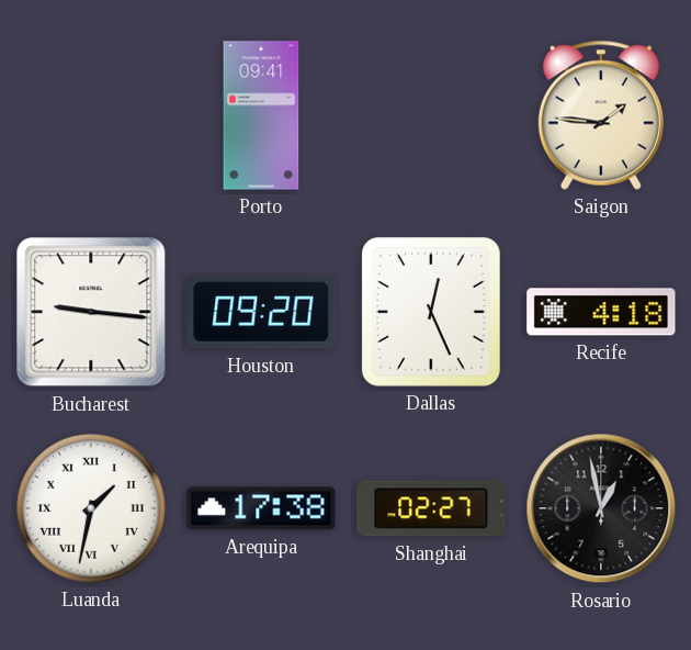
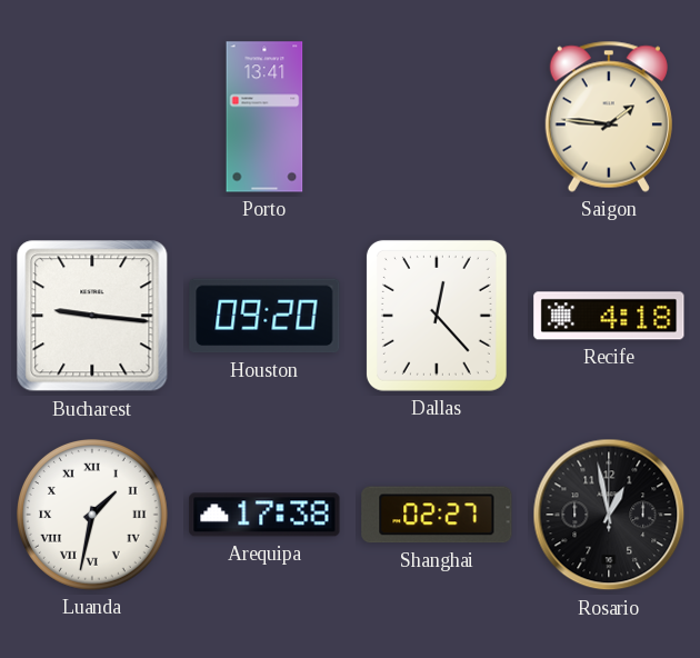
Porto: 09:41 -> 13:41 (264, 117)
Dallas: 12:26 -> 12:23 (437, 316)
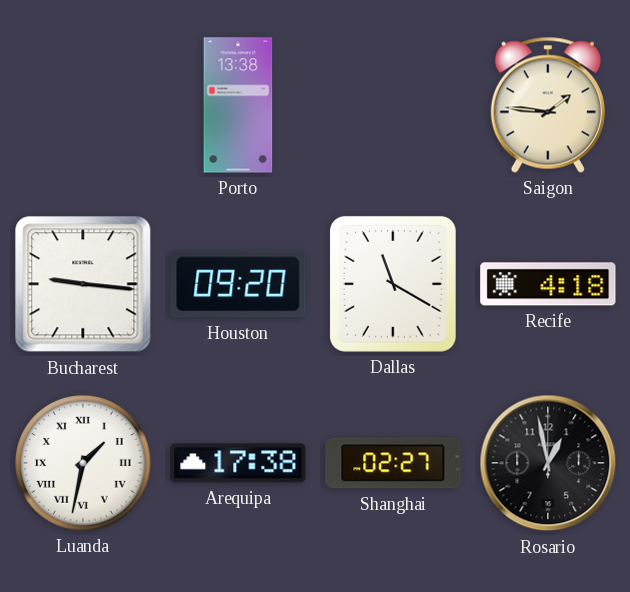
Porto: 13:41 -> 13:38 (238, 105)
Dallas: 12:23 -> 11:20 (393, 284)
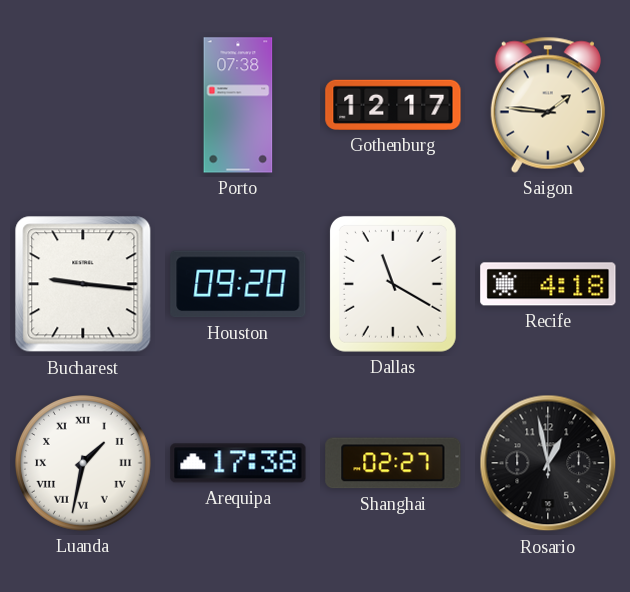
Porto: 13:38 -> 07:38 (238, 105)
Gothenburg: none -> 12:17 (393, 105)
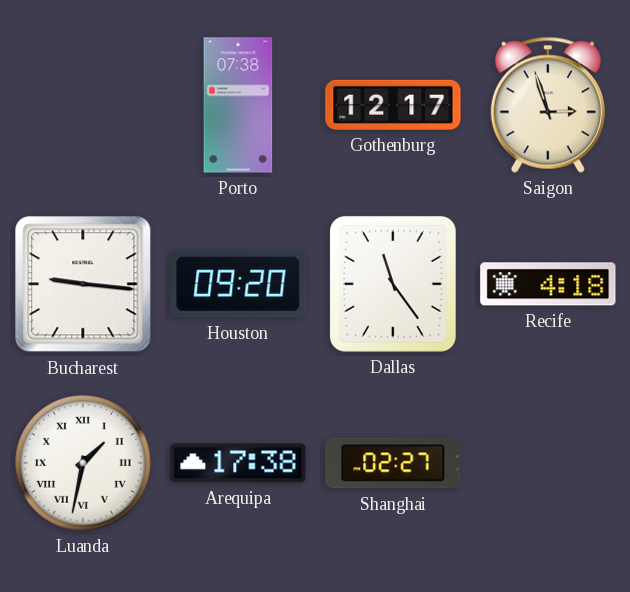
Saigon: 1:46 -> 2:57 (548, 105)
Dallas: 11:20 -> 11:24 (393, 284)
Rosario: 12:58 -> none (548, 463)
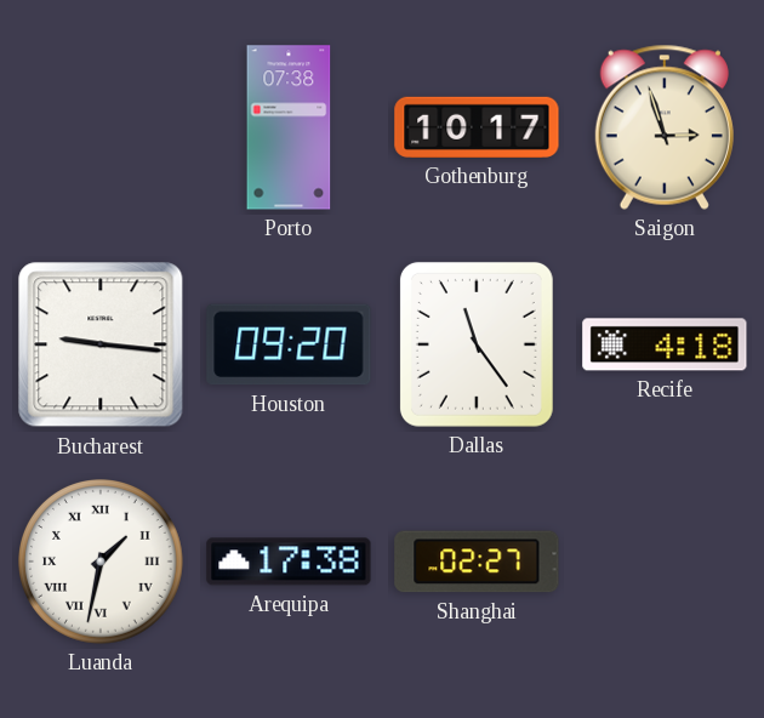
Gothenburg: 12:17 -> 10:17 (477, 127)
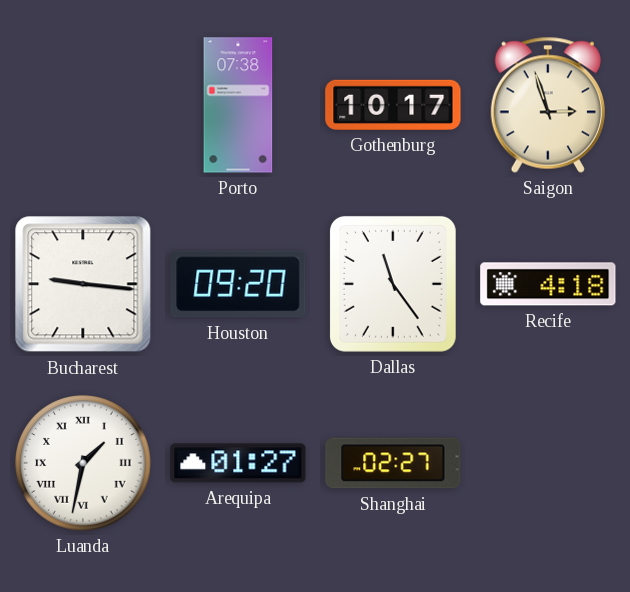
Arequipa: 17:38 -> 01:27 (238, 463)
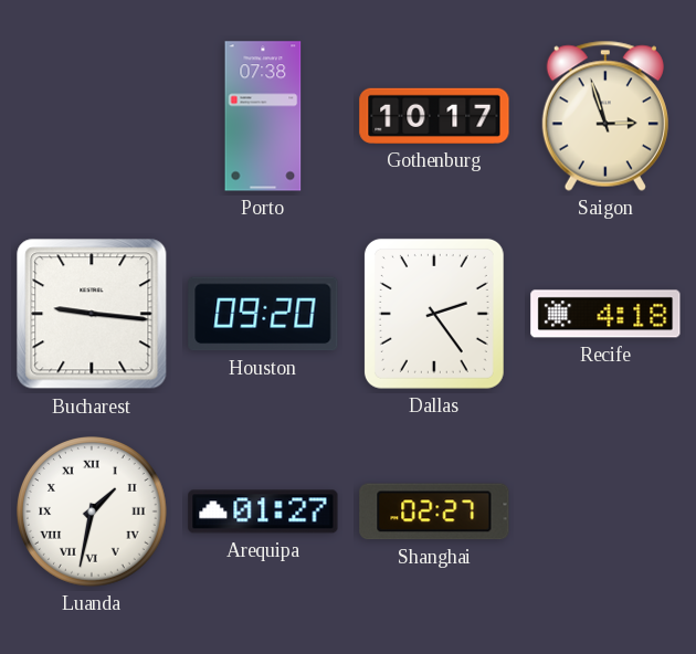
Dallas: 11:24 -> 2:24 (434, 314)
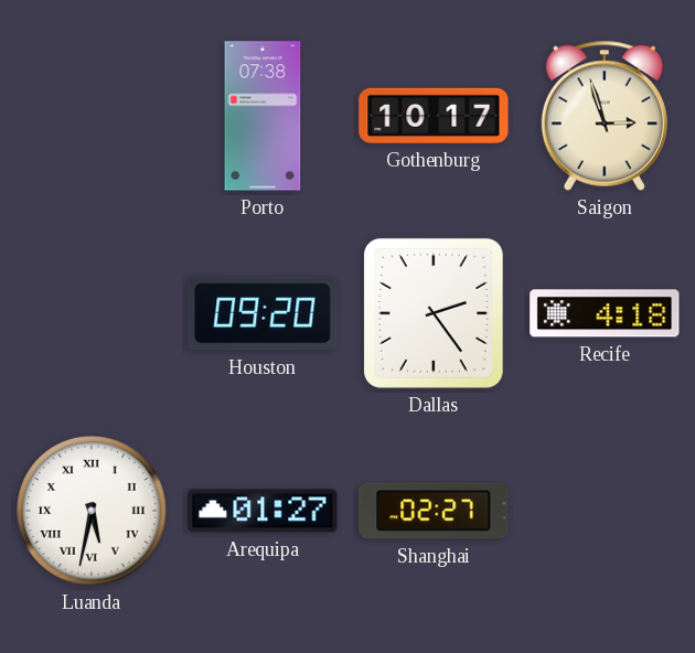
Bucharest: 9:16 -> none (92, 314)
Luanda: 1:32 -> 5:32 (93, 512)
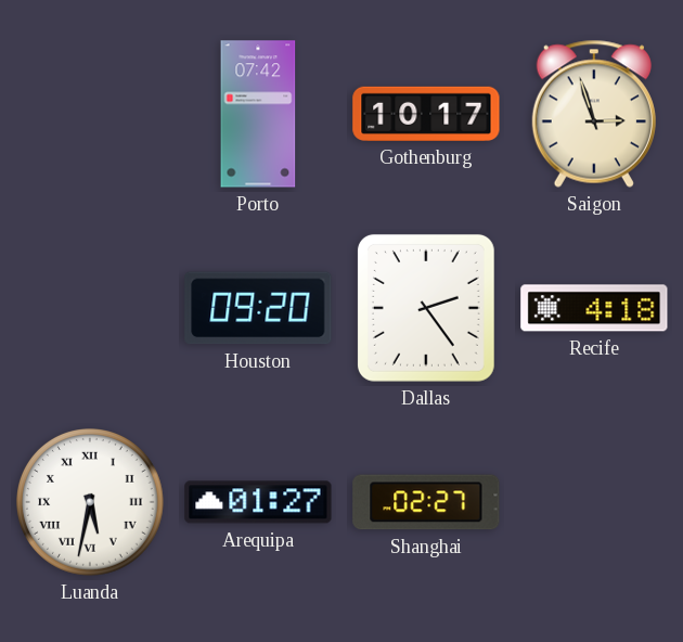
Porto: 07:38 -> 07:42 (258, 114)
